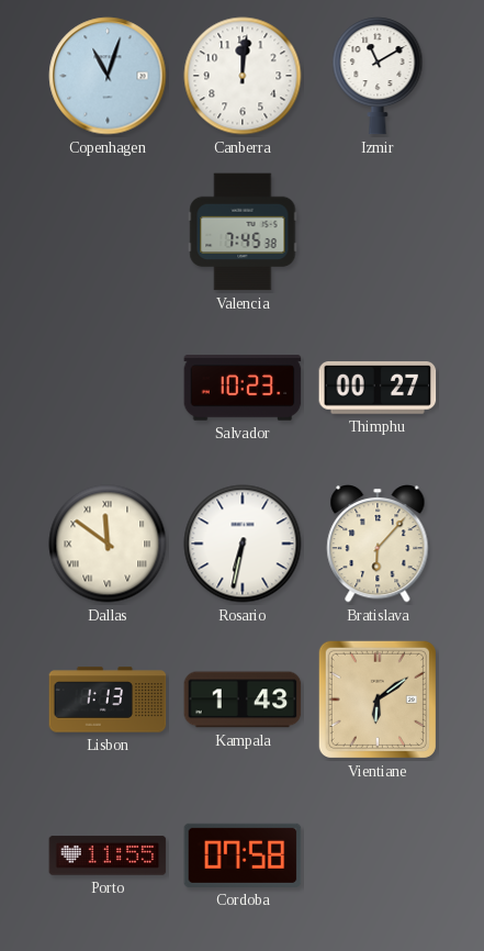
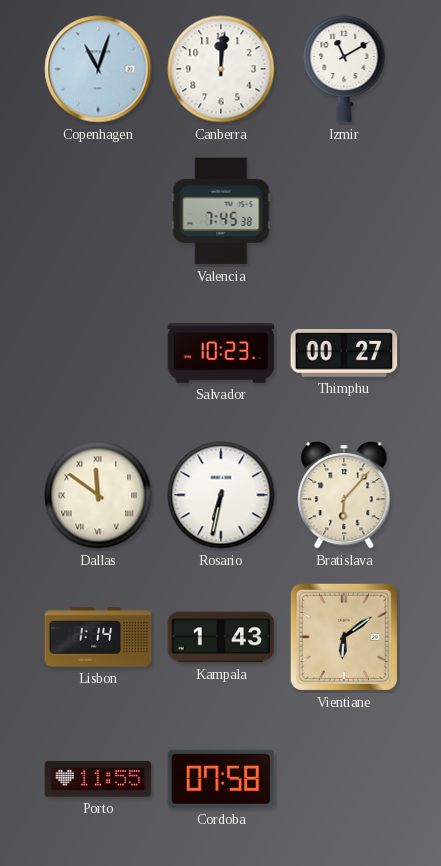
Lisbon: 1:13 -> 1:14 (98, 637)
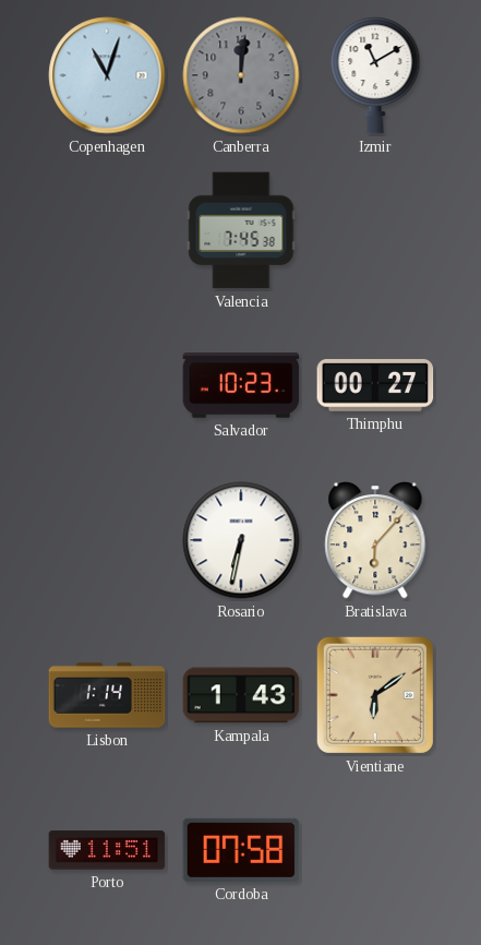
Canberra dial: white -> grey (241, 75)
Dallas: 11:51 -> none (98, 495)
Porto: 11:55 -> 11:51 (107, 850)
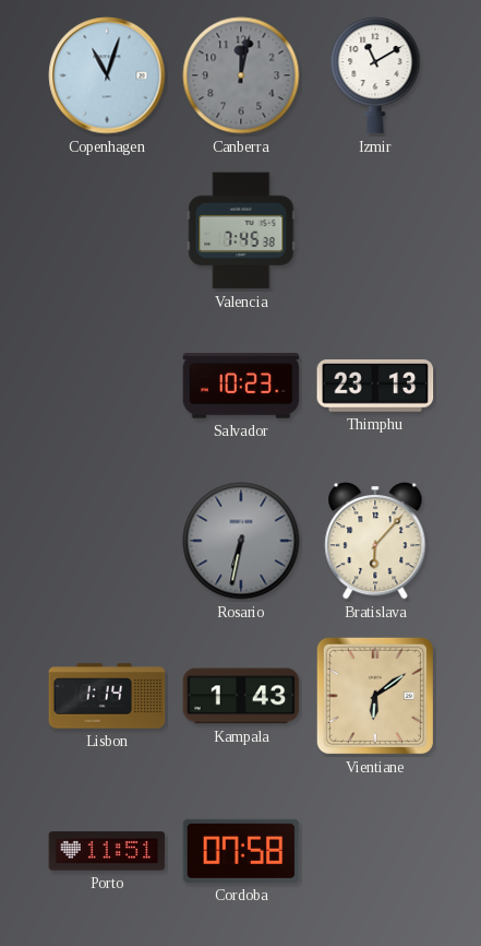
Canberra: 12:01 -> 12:02 (241, 75)
Thimphu: 00:27 -> 23:13 (375, 387)
Rosario dial: white -> grey (241, 541)
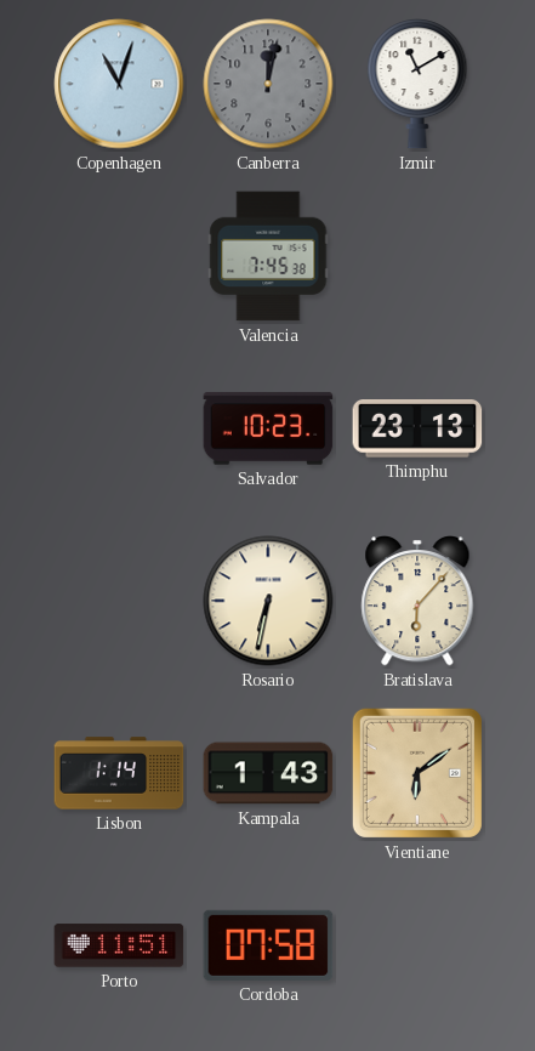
Rosario dial: grey -> cream (268, 601)
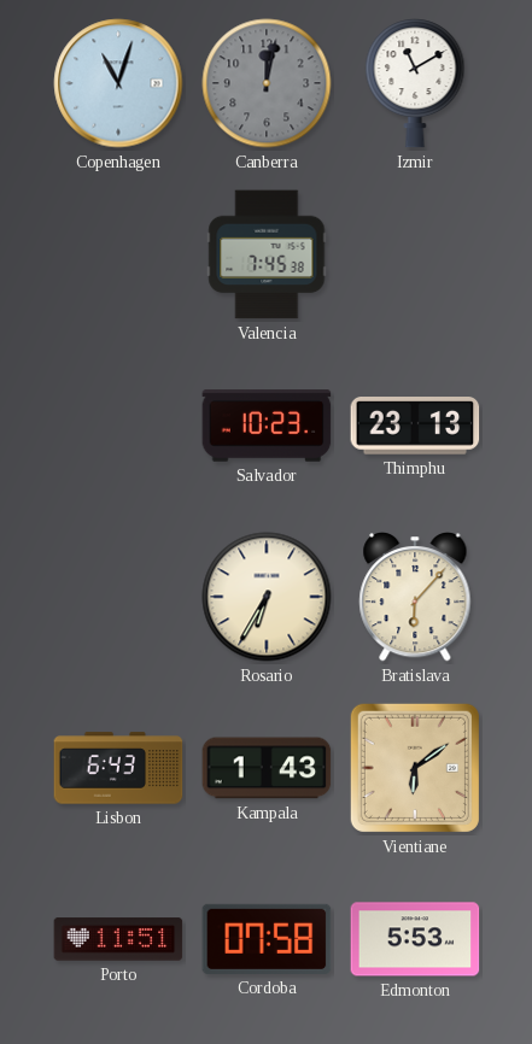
Rosario: 6:32 -> 6:35 (267, 597)
Lisbon: 1:14 -> 6:43 (118, 768)
Edmonton: none -> 5:53 (415, 939)
